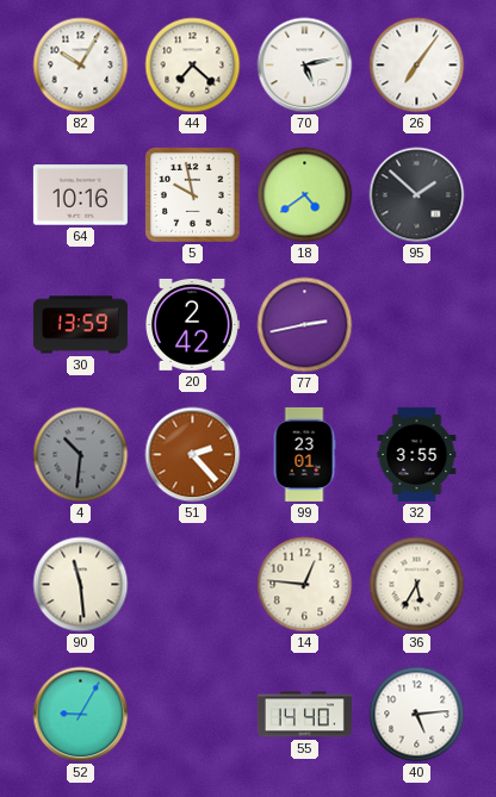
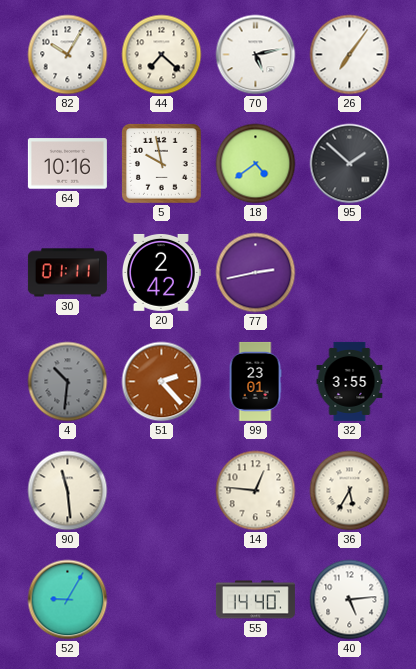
30: 13:59 -> 01:11 (67, 273)
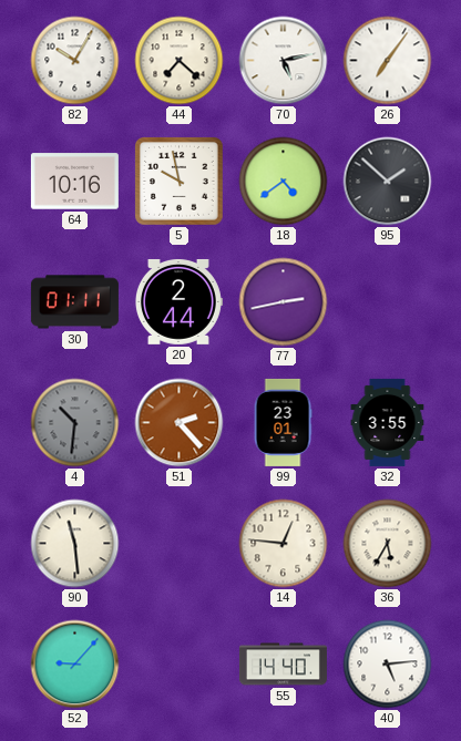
20: 2:42 -> 2:44 (178, 301)
52: 9:05 -> 9:07 (75, 665)
